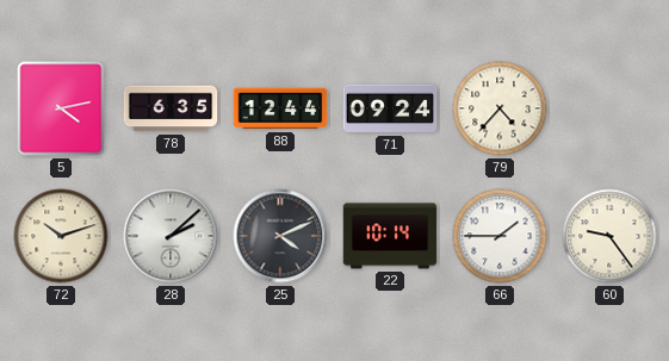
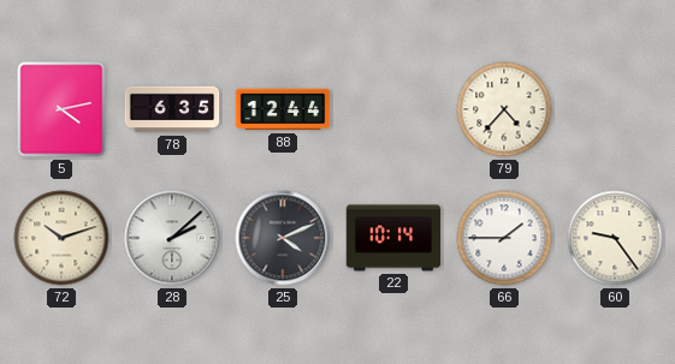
71: 09:24 -> none (390, 108)
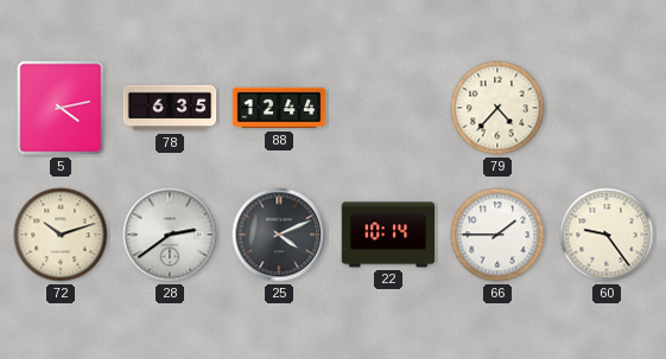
28: 2:08 -> 2:39 (170, 235)
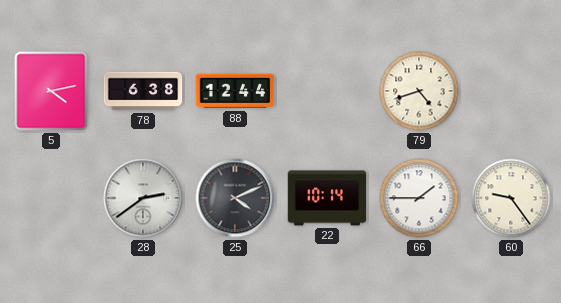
78: 6:35 -> 6:38 (143, 91)
79: 4:37 -> 4:42 (419, 91)
72: 10:12 -> none (61, 235)
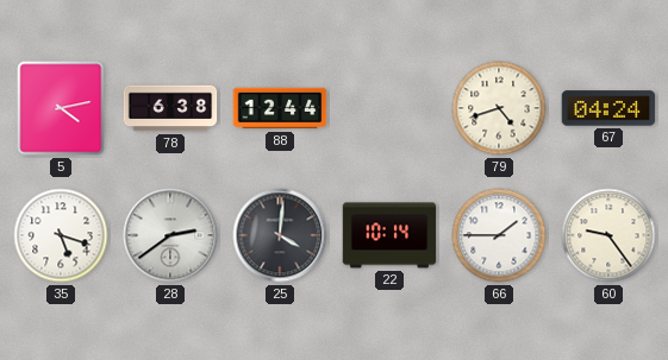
67: none -> 04:24 (608, 108)
35: none -> 5:18 (61, 235)
25: 4:11 -> 4:01 (280, 235)
